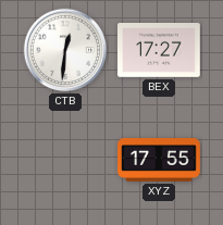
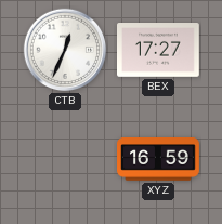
CTB: 12:31 -> 12:34 (65, 50)
XYZ: 17:55 -> 16:59 (158, 160)
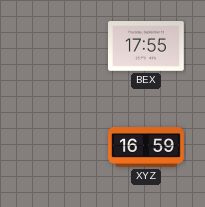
CTB: 12:34 -> none (65, 50)
BEX: 17:27 -> 17:55 (147, 47)
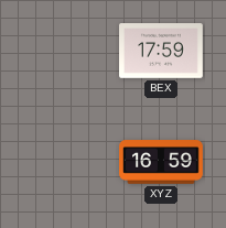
BEX: 17:55 -> 17:59 (162, 52)
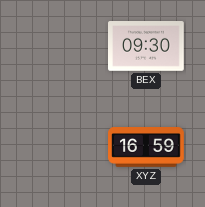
BEX: 17:59 -> 09:30 (147, 47)
